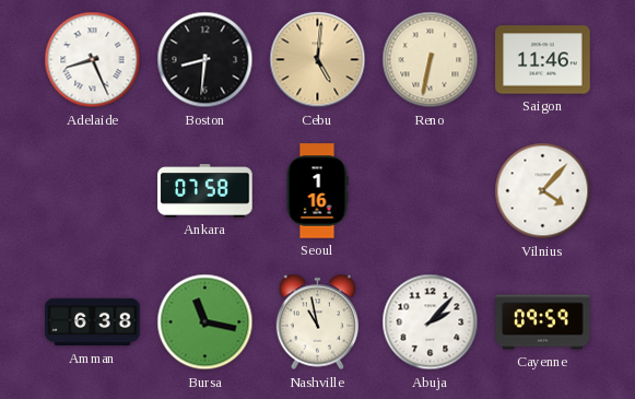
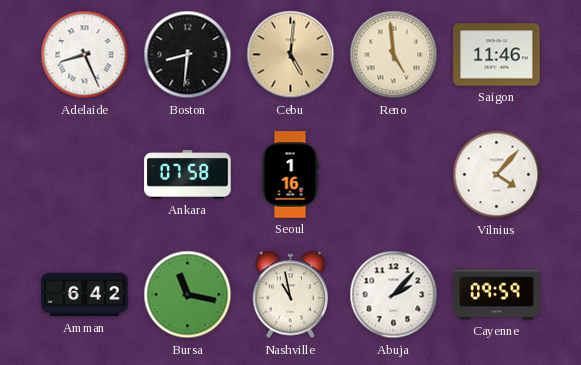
Reno: 6:32 -> 4:59 (394, 55)
Amman: 6:38 -> 6:42 (85, 295)
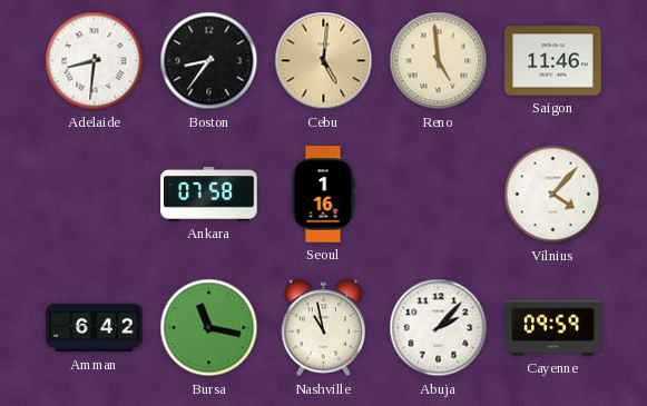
Adelaide: 8:26 -> 8:31 (95, 61)
Boston: 8:31 -> 8:36 (209, 61)
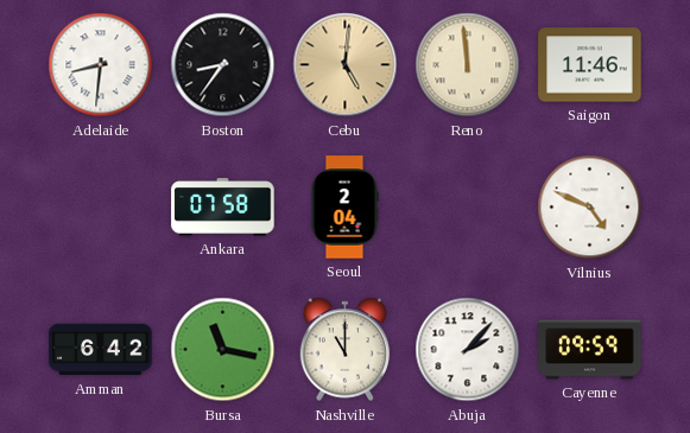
Reno: 4:59 -> 11:59 (468, 65)
Seoul: 1:16 -> 2:04 (344, 208)
Vilnius: 4:07 -> 4:49 (590, 208)
Nashville: 10:58 -> 11:00 (346, 350)
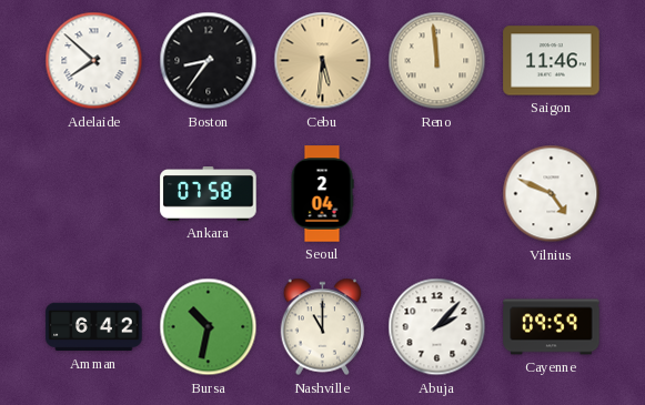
Adelaide: 8:31 -> 7:52 (94, 61)
Cebu: 5:01 -> 5:31 (323, 61)
Bursa: 11:17 -> 10:32 (209, 327)
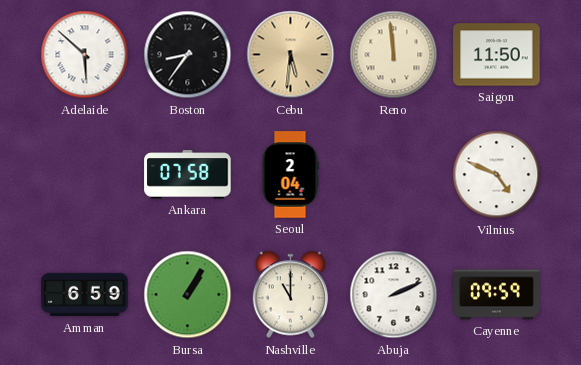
Adelaide: 7:52 -> 5:52 (85, 55)
Saigon: 11:46 -> 11:50 (497, 55)
Amman: 6:42 -> 6:59 (85, 295)
Bursa: 10:32 -> 1:05 (188, 295)
Abuja: 2:07 -> 2:11 (394, 295)
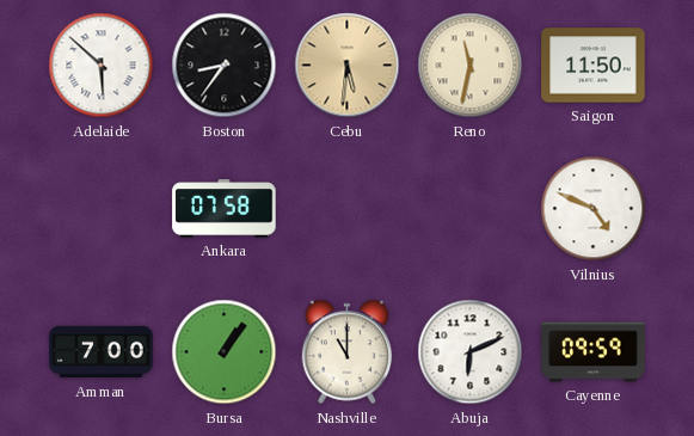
Reno: 11:59 -> 11:32 (471, 66)
Seoul: 2:04 -> none (290, 175)
Amman: 6:59 -> 7:00 (102, 352)
Bursa: 1:05 -> 1:06 (225, 352)
Abuja: 2:11 -> 6:11 (471, 352)
